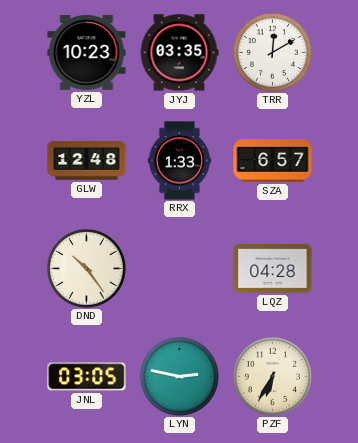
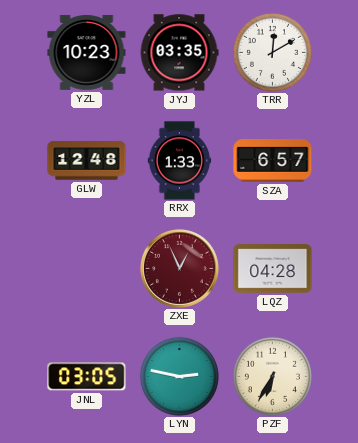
DND: 10:24 -> none (86, 268)
ZXE: none -> 12:56 (180, 269)
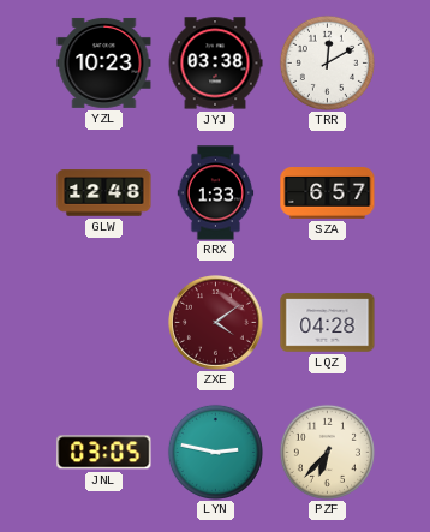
JYJ: 03:35 -> 03:38 (215, 64)
ZXE: 12:56 -> 4:09 (216, 323)
PZF: 6:35 -> 6:37 (327, 452)
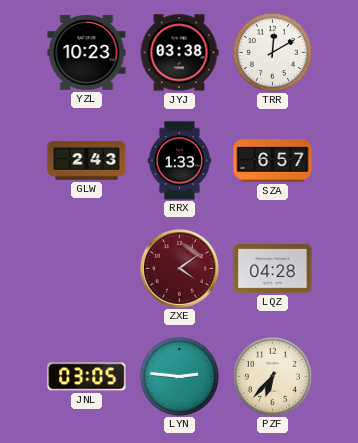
GLW: 12:48 -> 2:43 (87, 161)
LYN: 2:47 -> 2:46 (179, 376)
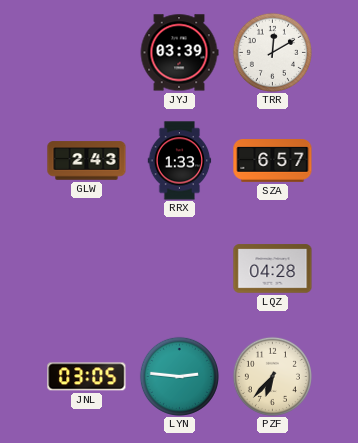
YZL: 10:23 -> none (87, 52)
JYJ: 03:38 -> 03:39 (179, 53)
ZXE: 4:09 -> none (180, 269)
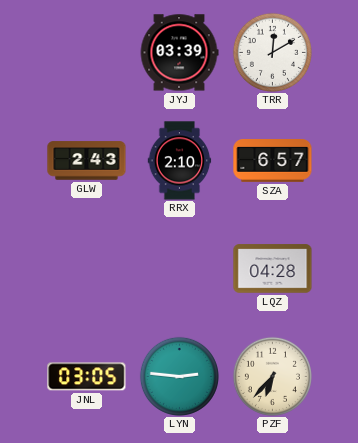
RRX: 1:33 -> 2:10 (180, 161)
